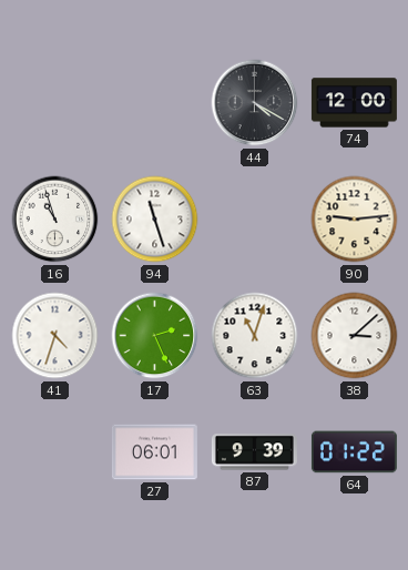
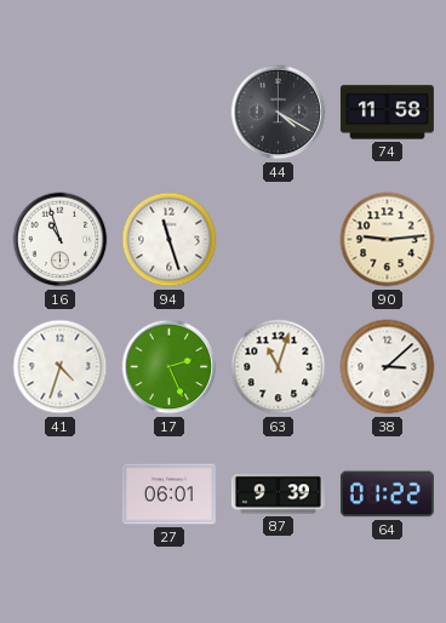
74: 12:00 -> 11:58 (387, 113)
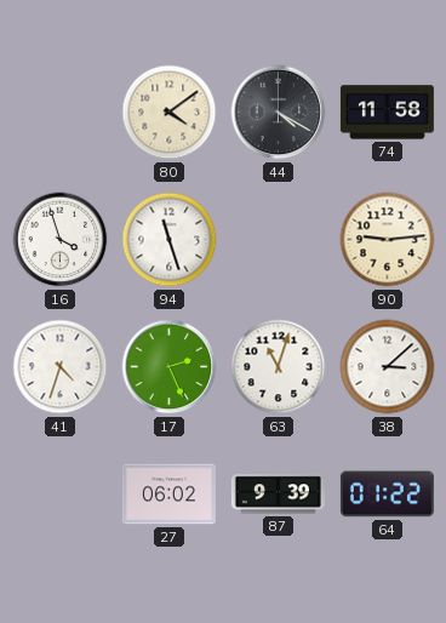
80: none -> 4:09 (170, 113)
16: 10:57 -> 3:57 (61, 240)
27: 06:01 -> 06:02 (168, 495)
